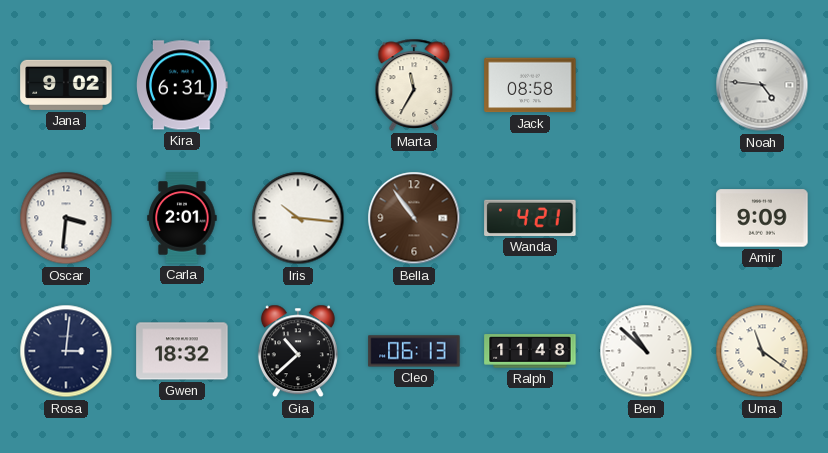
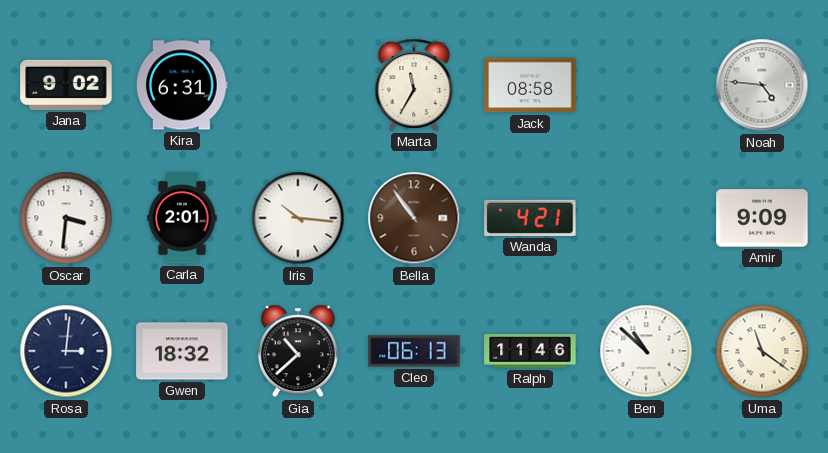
Ralph: 11:48 -> 11:46 (530, 351)
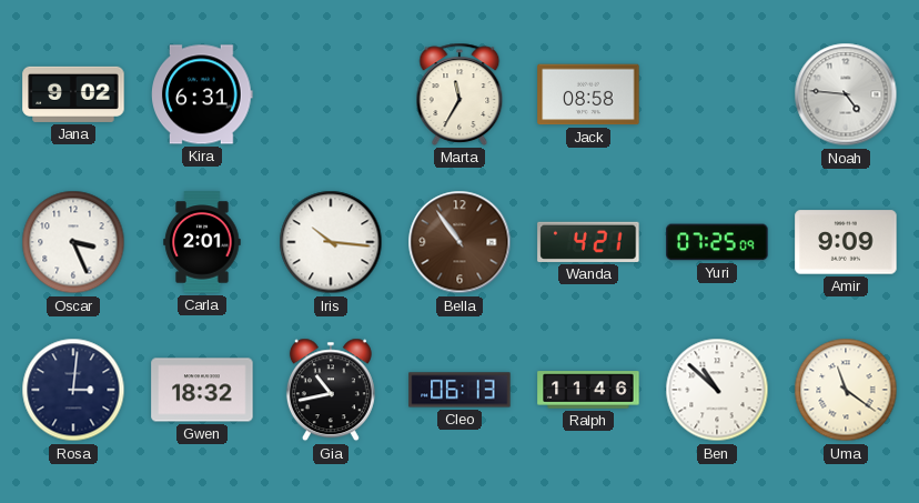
Oscar: 3:31 -> 3:26 (73, 242)
Yuri: none -> 07:25 (717, 242)
Gia: 10:38 -> 10:43 (331, 390)
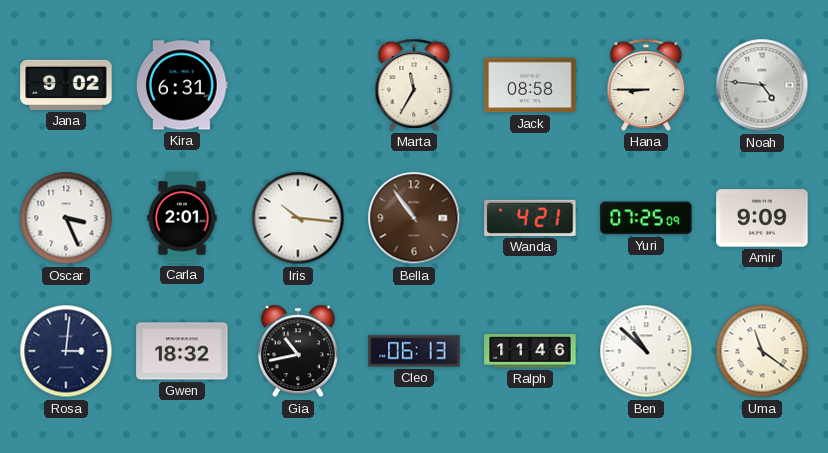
Hana: none -> 8:45 (646, 85)
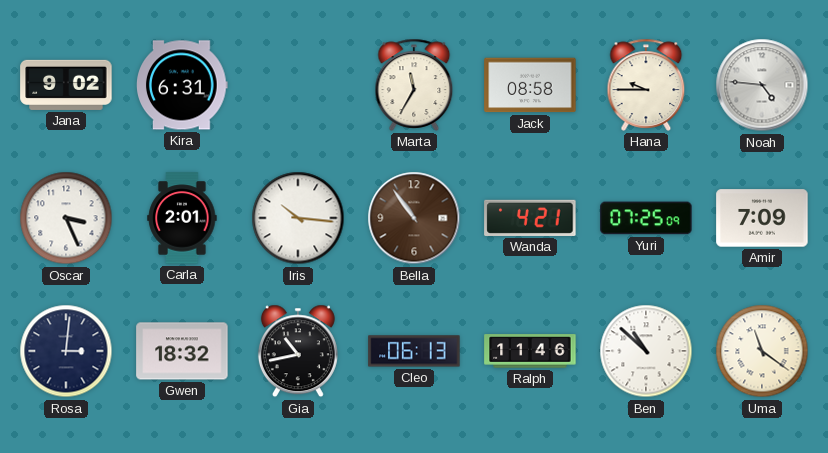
Hana: 8:45 -> 9:45 (646, 85)
Amir: 9:09 -> 7:09 (762, 218)
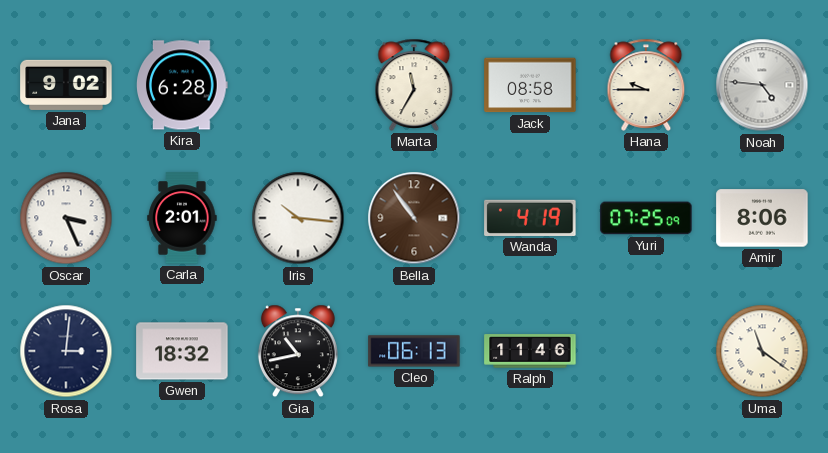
Kira: 6:31 -> 6:28 (183, 85)
Wanda: 4:21 -> 4:19 (530, 218)
Amir: 7:09 -> 8:06 (762, 218)
Ben: 10:52 -> none (646, 351)
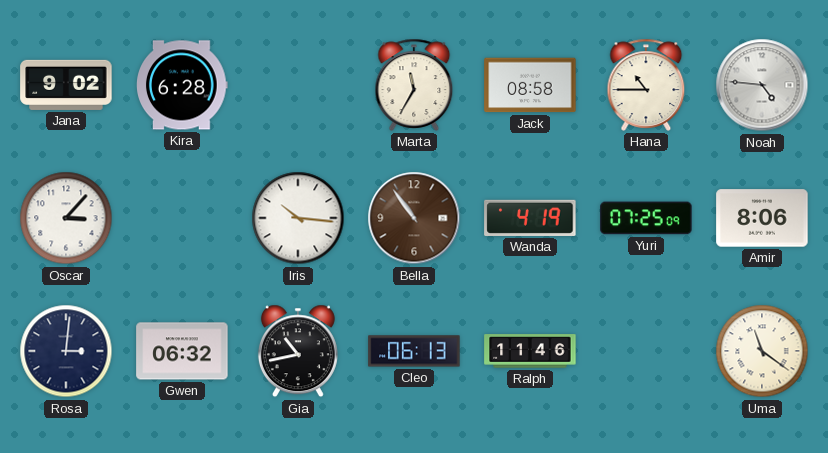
Hana: 9:45 -> 10:45 (646, 85)
Oscar: 3:26 -> 3:07 (66, 218)
Carla: 2:01 -> none (182, 218)
Gwen: 18:32 -> 06:32 (182, 351)
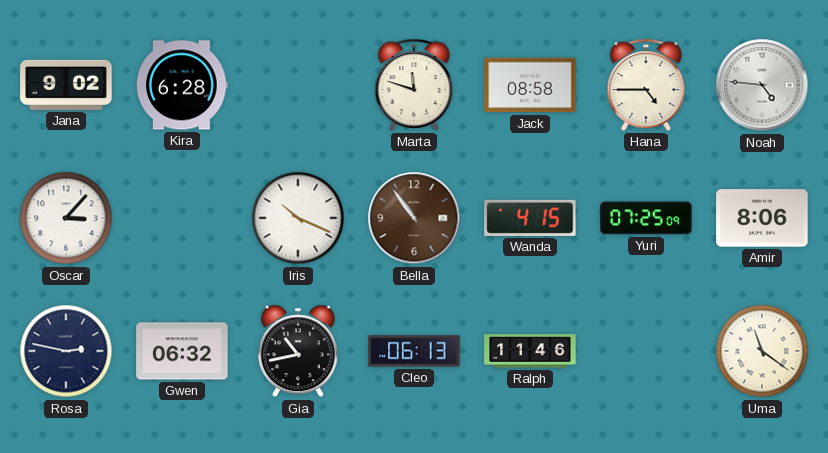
Marta: 11:35 -> 11:48 (414, 85)
Hana: 10:45 -> 4:45 (646, 85)
Iris: 10:16 -> 10:19 (298, 218)
Wanda: 4:19 -> 4:15 (530, 218)
Rosa: 3:01 -> 2:47 (66, 351)
